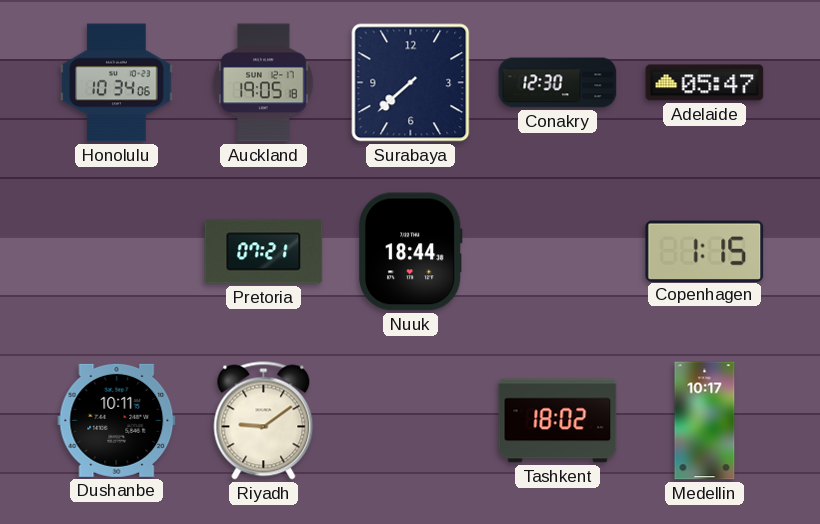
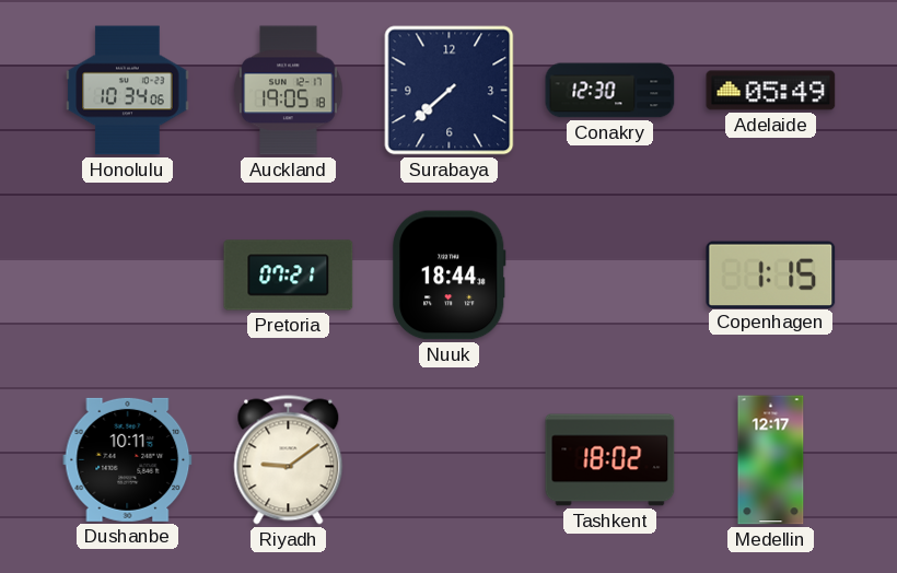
Adelaide: 05:47 -> 05:49 (771, 91)
Medellin: 10:17 -> 12:17 (771, 460)
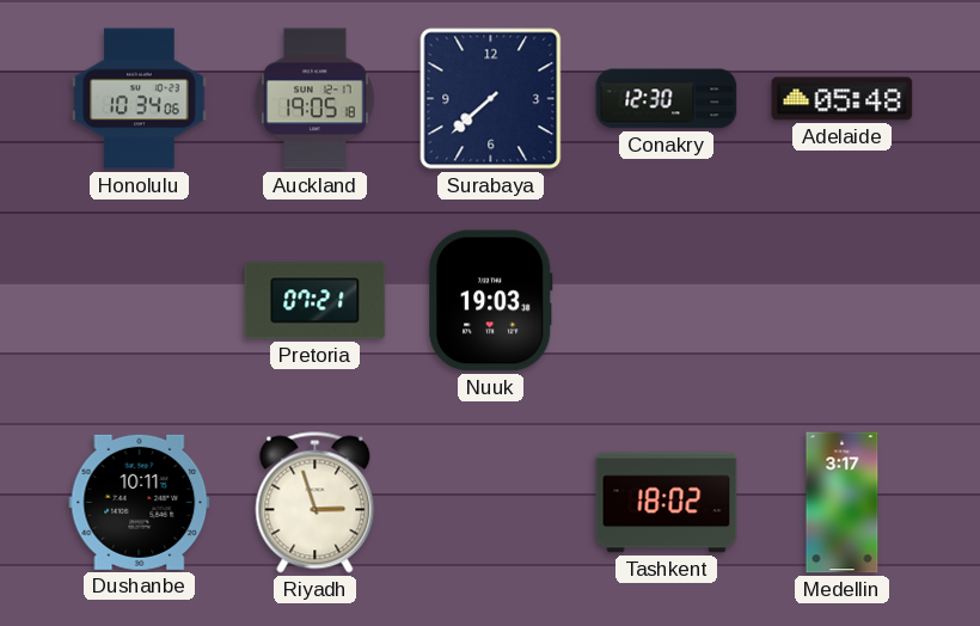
Adelaide: 05:49 -> 05:48 (843, 99)
Nuuk: 18:44 -> 19:03 (490, 301)
Copenhagen: 1:15 -> none (771, 274)
Riyadh: 9:09 -> 2:57 (316, 503)
Medellin: 12:17 -> 3:17 (843, 503)
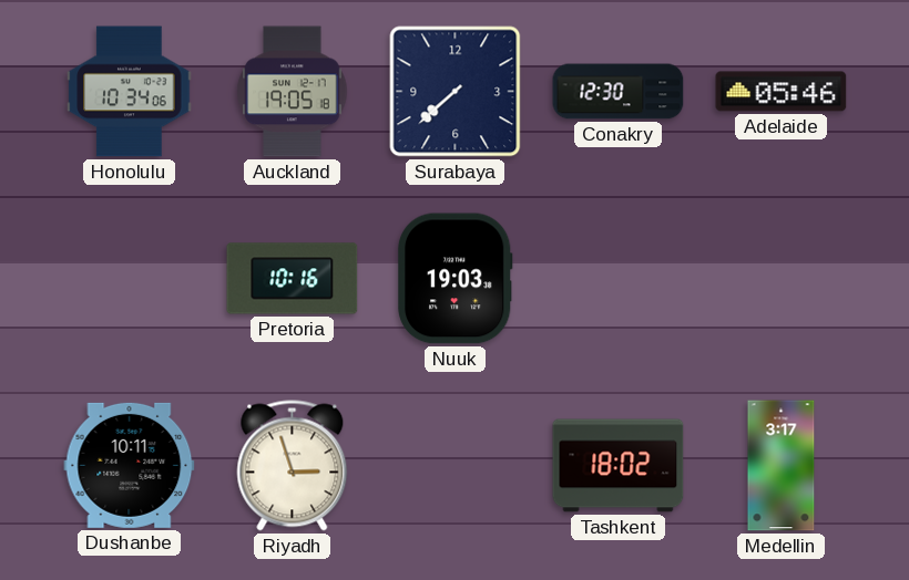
Adelaide: 05:48 -> 05:46 (782, 92)
Pretoria: 07:21 -> 10:16 (293, 279)
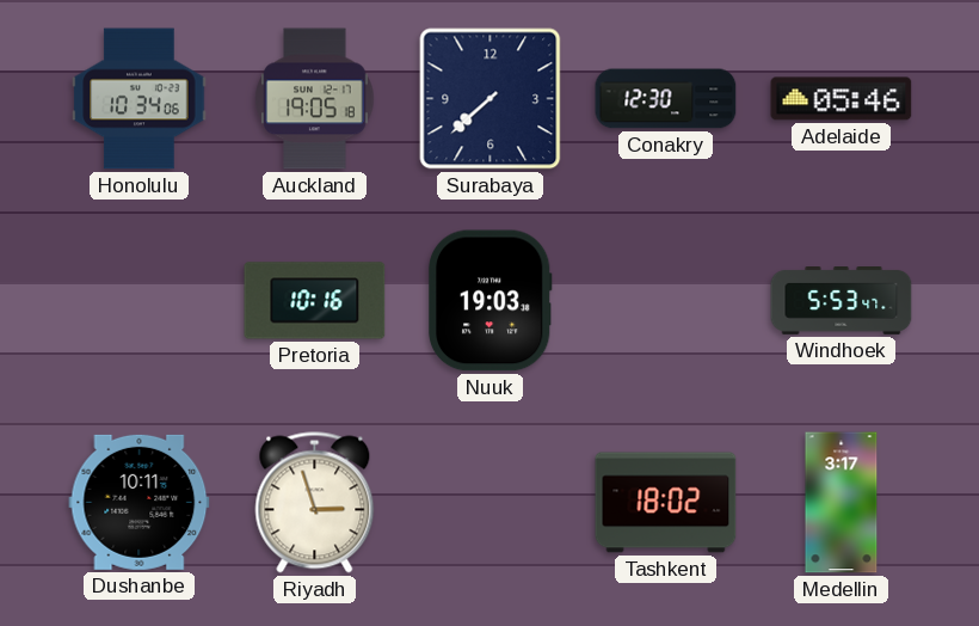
Windhoek: none -> 5:53 (842, 301)
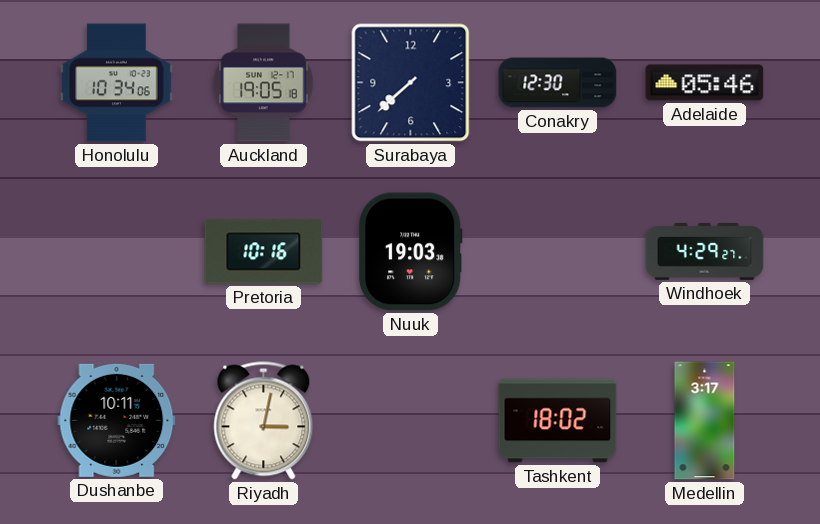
Windhoek: 5:53 -> 4:29 (705, 252)
Riyadh: 2:57 -> 3:02 (264, 421)
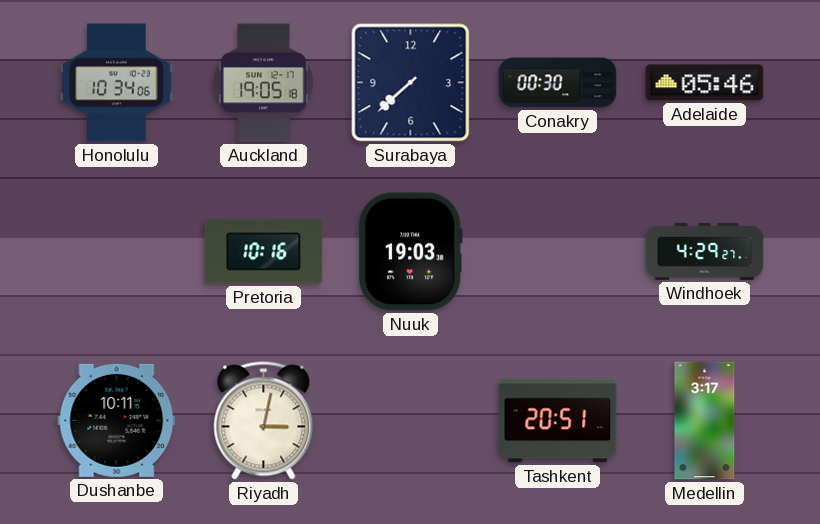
Conakry: 12:30 -> 00:30 (558, 83)
Tashkent: 18:02 -> 20:51 (558, 421)
